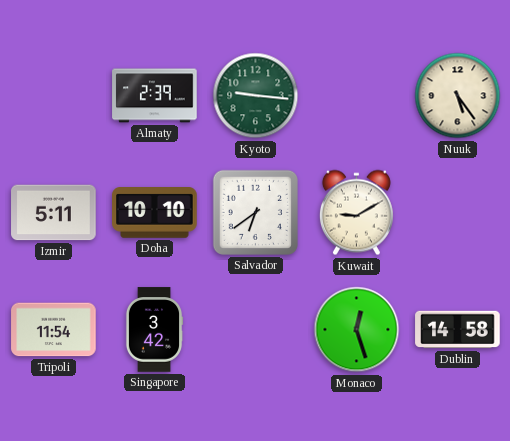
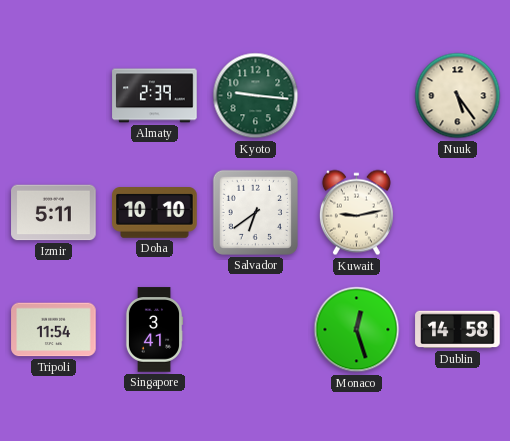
Kuwait: 9:10 -> 9:13 (356, 213)
Singapore: 3:42 -> 3:41 (154, 330)
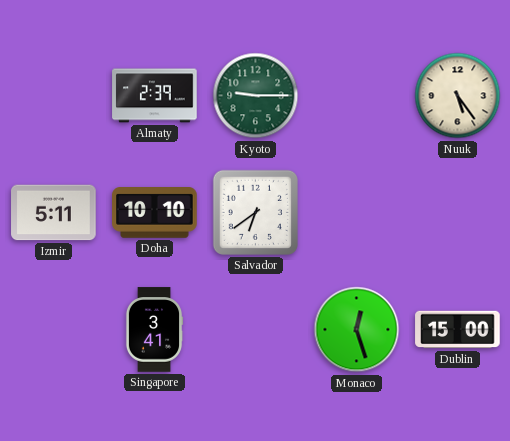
Kyoto: 9:16 -> 9:15 (256, 96)
Kuwait: 9:13 -> none (356, 213)
Tripoli: 11:54 -> none (54, 330)
Dublin: 14:58 -> 15:00 (458, 330)
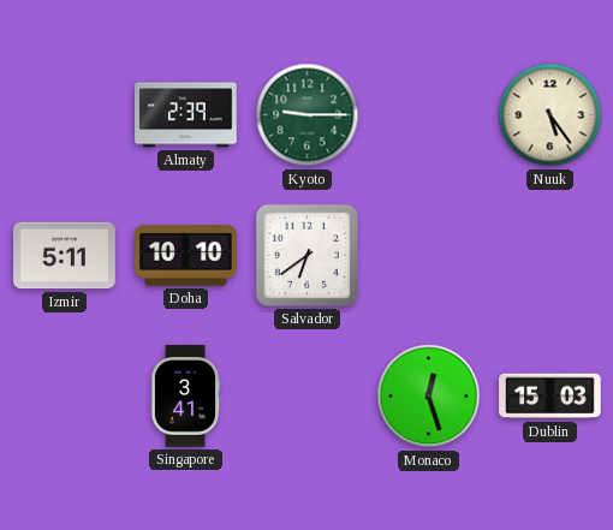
Dublin: 15:00 -> 15:03 (550, 397)
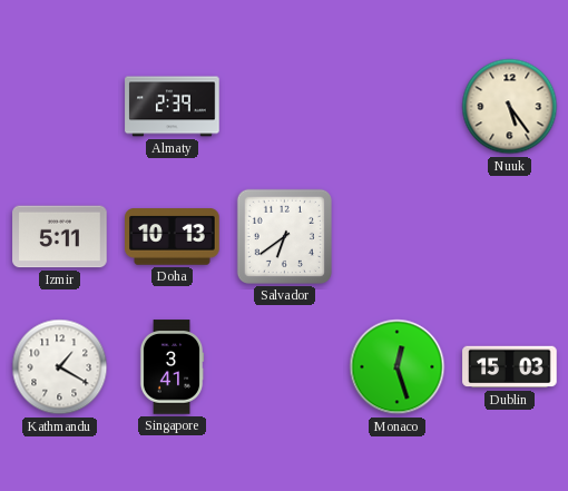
Kyoto: 9:15 -> none (308, 115)
Doha: 10:10 -> 10:13 (173, 237)
Kathmandu: none -> 1:20 (60, 367)
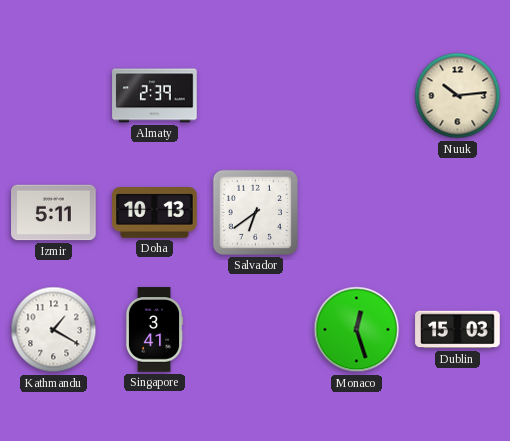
Nuuk: 5:24 -> 10:14 (458, 96)
